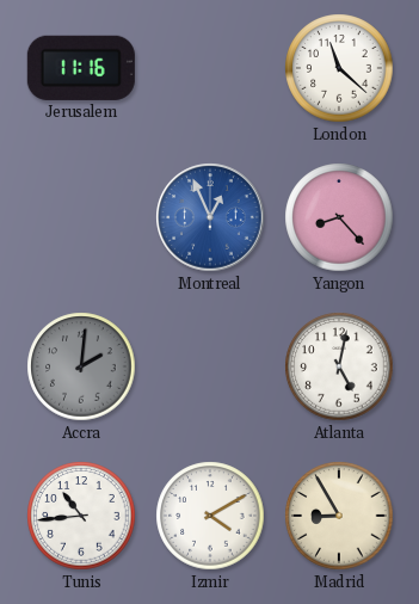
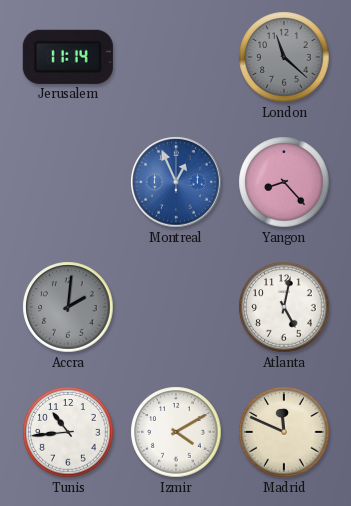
Jerusalem: 11:16 -> 11:14 (68, 57)
London dial: white -> grey (284, 57)
Madrid: 8:55 -> 11:49 (284, 432)
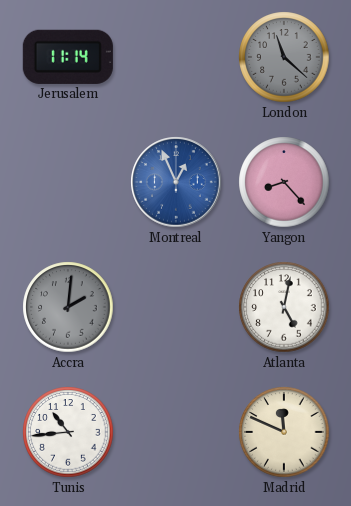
Izmir: 4:10 -> none (176, 432)
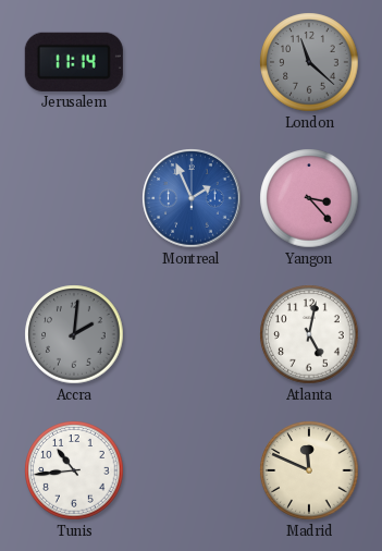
Montreal: 12:56 -> 1:56 (192, 198)
Yangon: 8:23 -> 3:23 (309, 198)
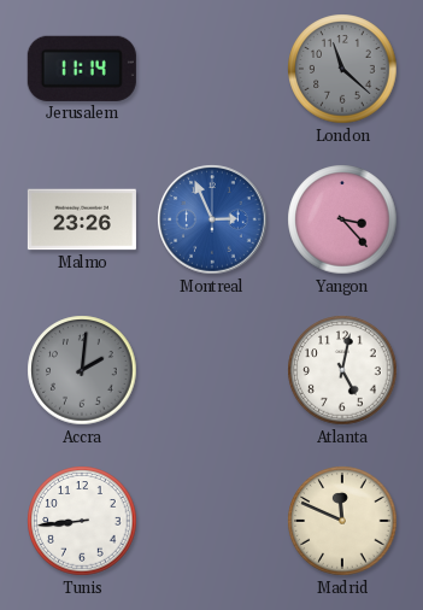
Malmo: none -> 23:26 (82, 219)
Montreal: 1:56 -> 2:56 (212, 219)
Tunis: 10:44 -> 8:44 (82, 521)
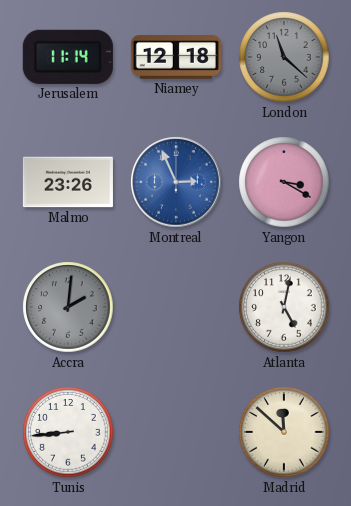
Niamey: none -> 12:18 (176, 57)
Yangon: 3:23 -> 3:20 (284, 182)
Madrid: 11:49 -> 11:52 (284, 432)
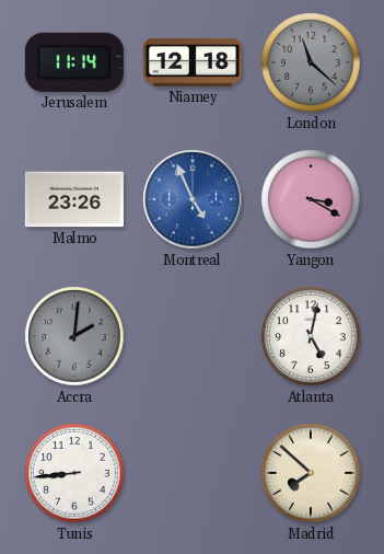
Montreal: 2:56 -> 4:56 (193, 199)
Madrid: 11:52 -> 7:52 (311, 473)
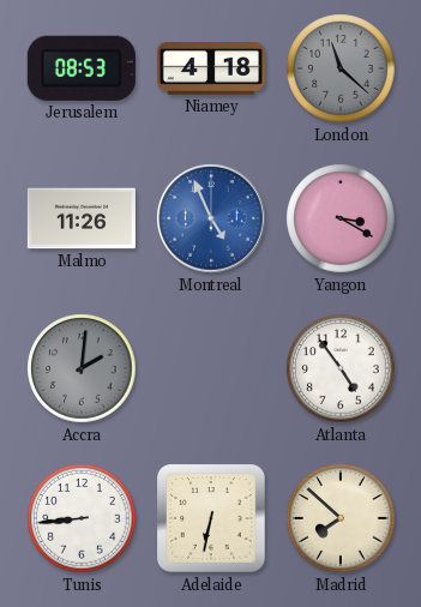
Jerusalem: 11:14 -> 08:53 (82, 68)
Niamey: 12:18 -> 4:18 (211, 68)
Malmo: 23:26 -> 11:26 (82, 218)
Atlanta: 5:02 -> 4:54 (341, 368)
Adelaide: none -> 6:32 (211, 518)
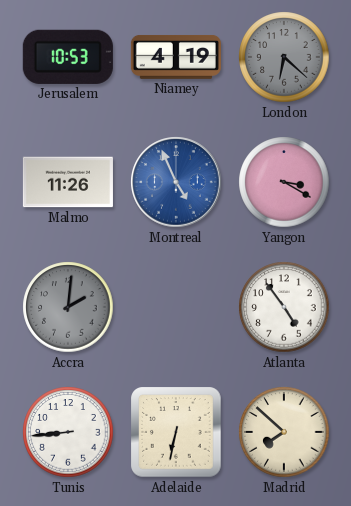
Jerusalem: 08:53 -> 10:53 (68, 57)
Niamey: 4:18 -> 4:19 (176, 57)
London: 11:22 -> 6:22 (284, 57)
